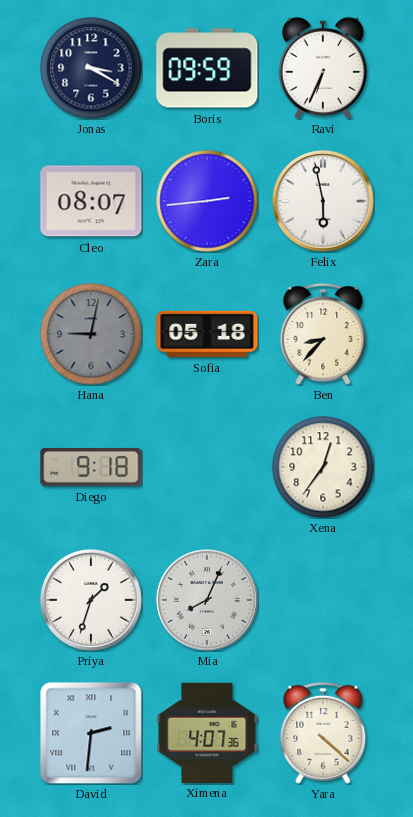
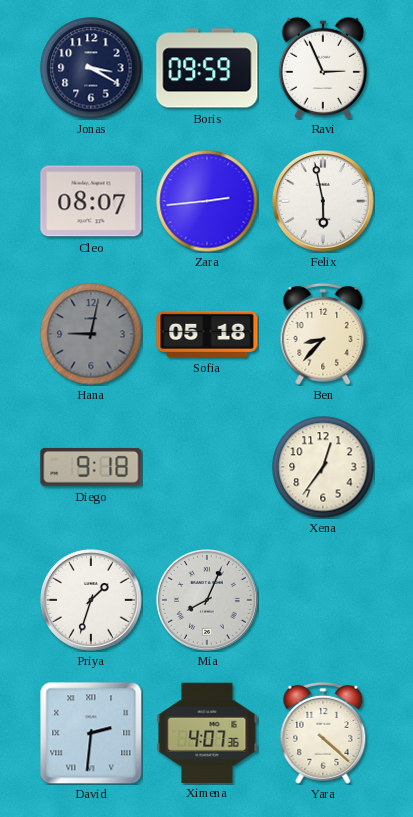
Ravi: 6:34 -> 2:56 (323, 68)
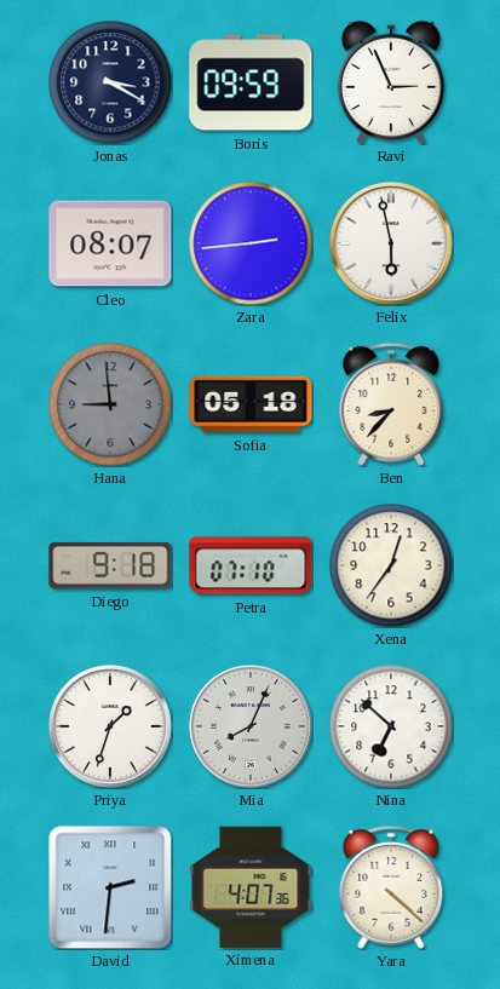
Hana: 9:02 -> 8:59 (110, 404)
Petra: none -> 07:10 (251, 565)
Nina: none -> 6:52 (391, 726)
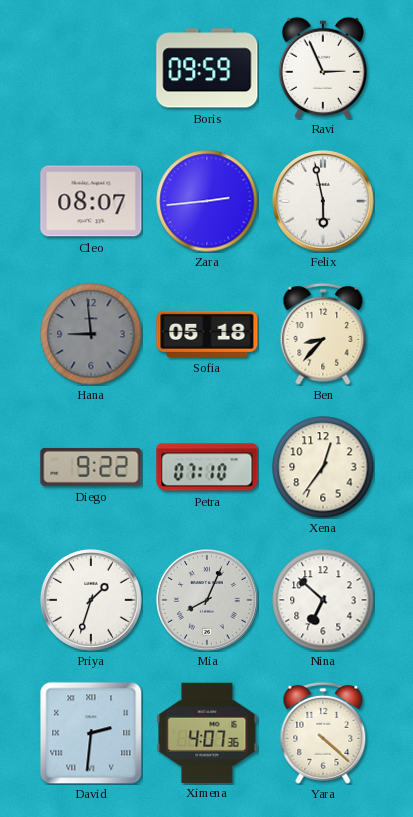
Jonas: 3:20 -> none (110, 82)
Diego: 9:18 -> 9:22 (91, 467)
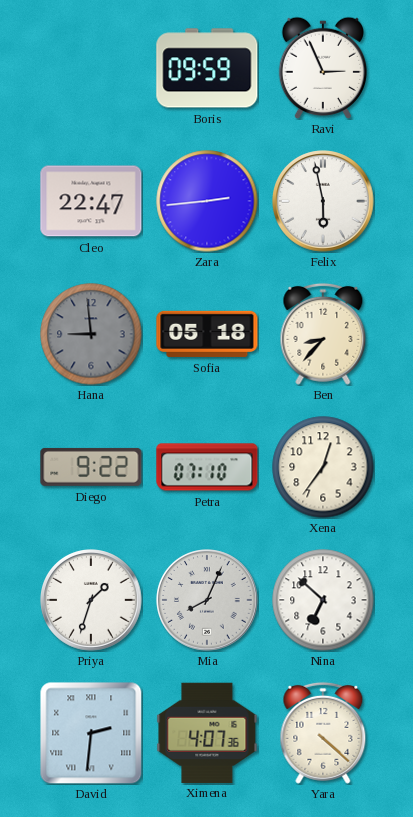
Cleo: 08:07 -> 22:47 (91, 201)
